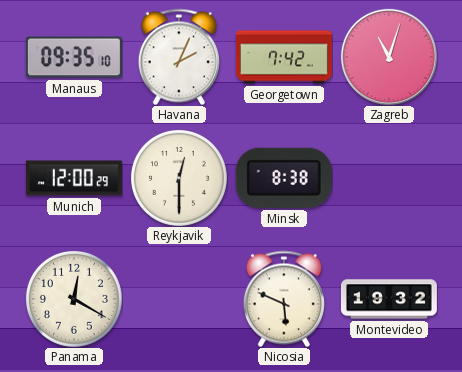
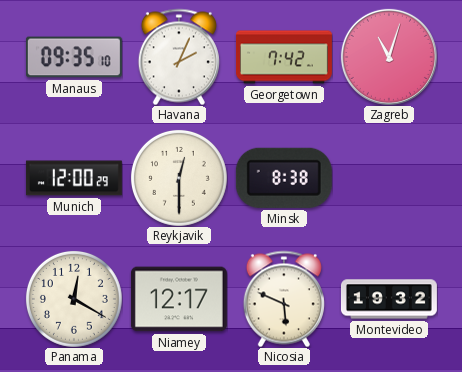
Niamey: none -> 12:17 (179, 299)
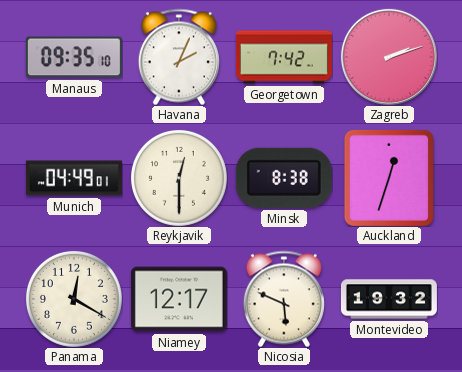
Zagreb: 11:03 -> 2:12 (389, 57)
Munich: 12:00 -> 04:49 (74, 178)
Auckland: none -> 12:33 (389, 178)
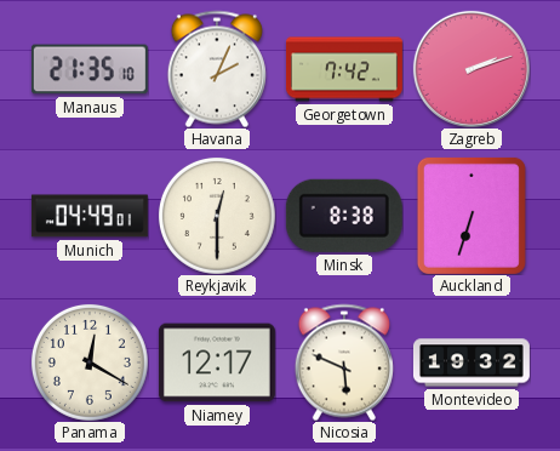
Manaus: 09:35 -> 21:35 (90, 69)
Auckland: 12:33 -> 6:33 (472, 216)
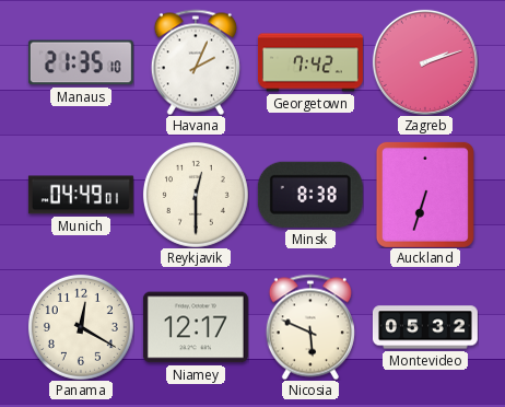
Montevideo: 19:32 -> 05:32 (425, 327)
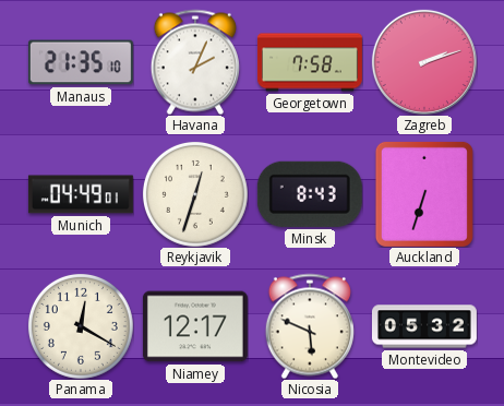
Georgetown: 7:42 -> 7:58 (310, 62)
Reykjavik: 12:30 -> 12:33 (195, 194)
Minsk: 8:38 -> 8:43 (310, 194)
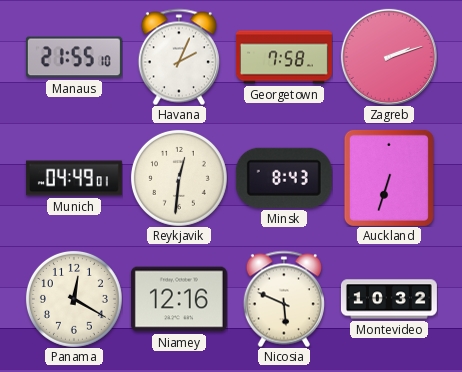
Manaus: 21:35 -> 21:55 (74, 57)
Reykjavik: 12:33 -> 12:31 (179, 178)
Niamey: 12:17 -> 12:16 (179, 299)
Montevideo: 05:32 -> 10:32 (389, 299)
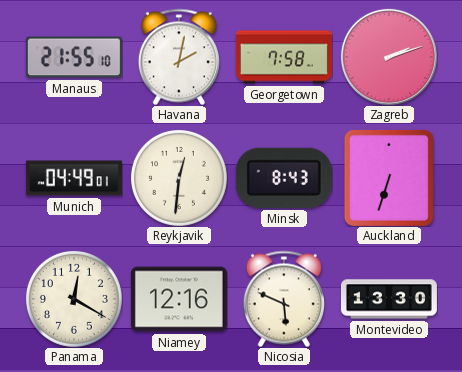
Havana: 2:04 -> 2:02 (179, 57)
Montevideo: 10:32 -> 13:30 (389, 299)
